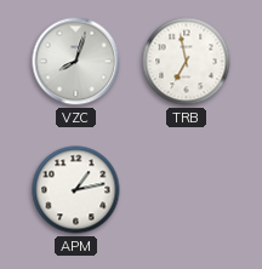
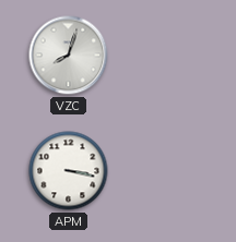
TRB: 6:58 -> none (187, 62)
APM: 1:13 -> 3:17 (69, 171)
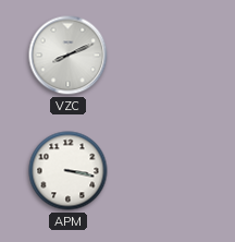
VZC: 8:03 -> 8:11 (69, 56)
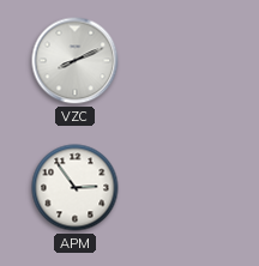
APM: 3:17 -> 2:54 (76, 188)
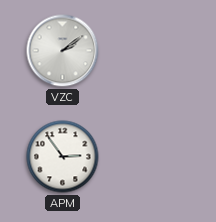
VZC: 8:11 -> 2:09 (63, 51)
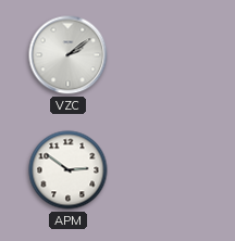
APM: 2:54 -> 2:51 (69, 170)
